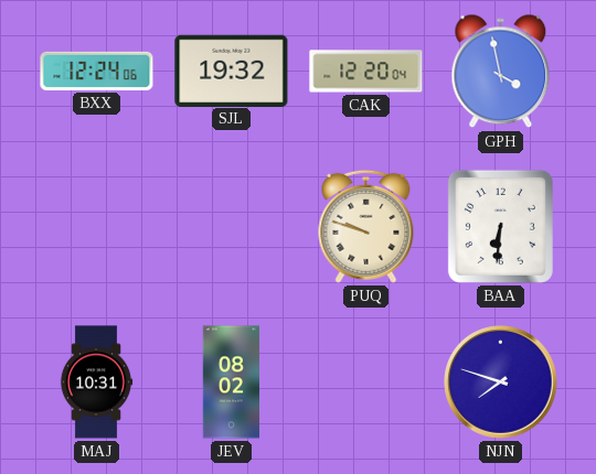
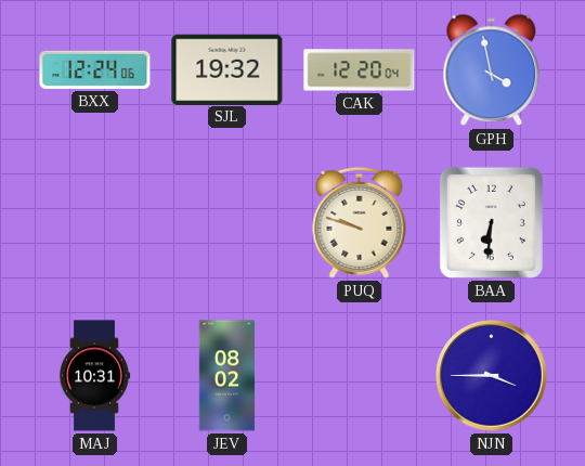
NJN: 7:48 -> 3:45 (492, 376)
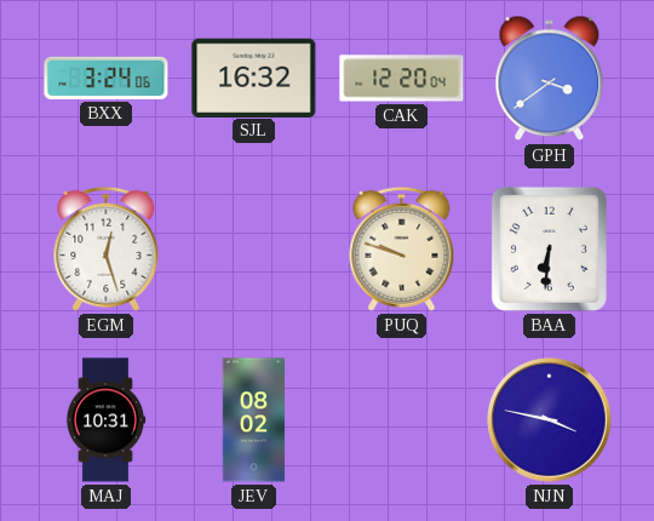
BXX: 12:24 -> 3:24 (107, 78)
SJL: 19:32 -> 16:32 (254, 78)
GPH: 3:58 -> 3:39 (550, 79)
EGM: none -> 12:27 (107, 248)
NJN: 3:45 -> 3:47 (550, 420)
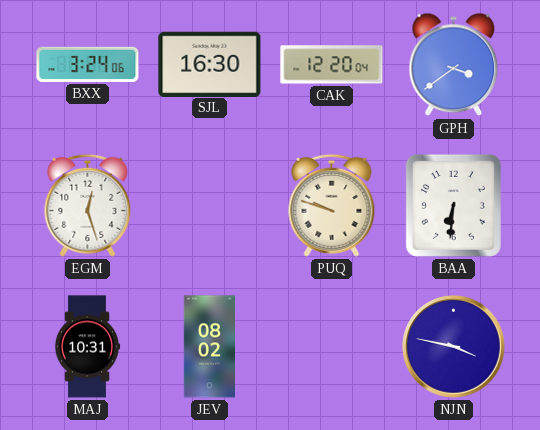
SJL: 16:32 -> 16:30 (210, 64)
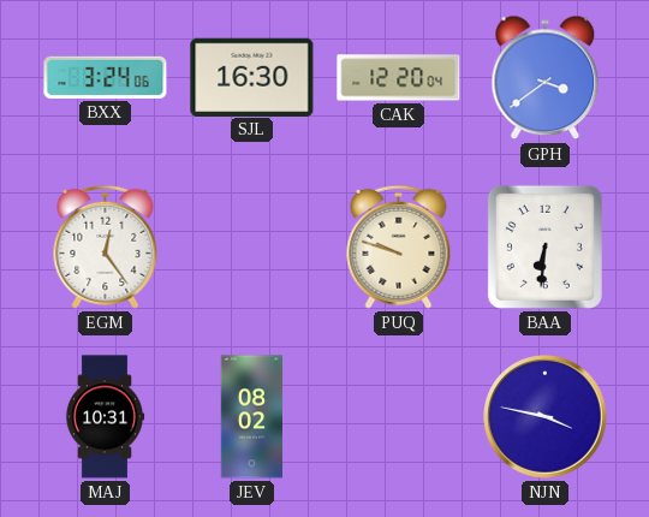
EGM: 12:27 -> 12:24 (106, 246)
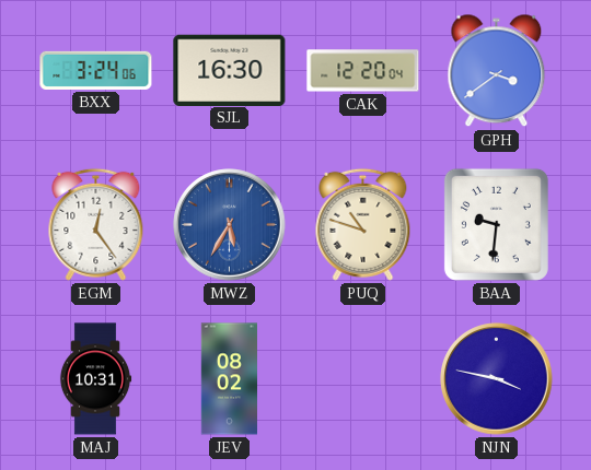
MWZ: none -> 5:35 (230, 225)
PUQ: 9:48 -> 10:48 (363, 224)
BAA: 6:31 -> 9:31 (496, 224)
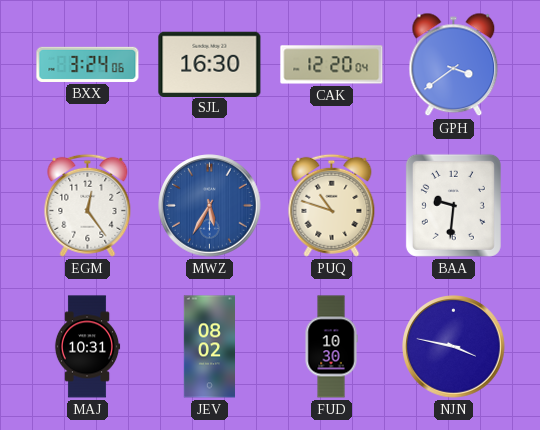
FUD: none -> 10:30 (331, 347)
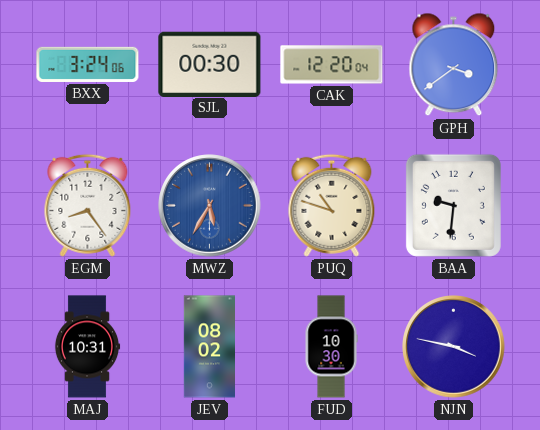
SJL: 16:30 -> 00:30 (210, 64)
EGM: 12:24 -> 8:24 (88, 205)
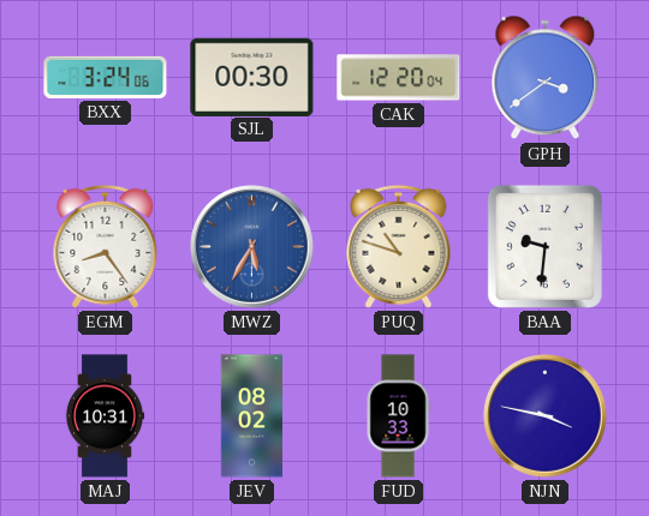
FUD: 10:30 -> 10:33 (398, 416)
